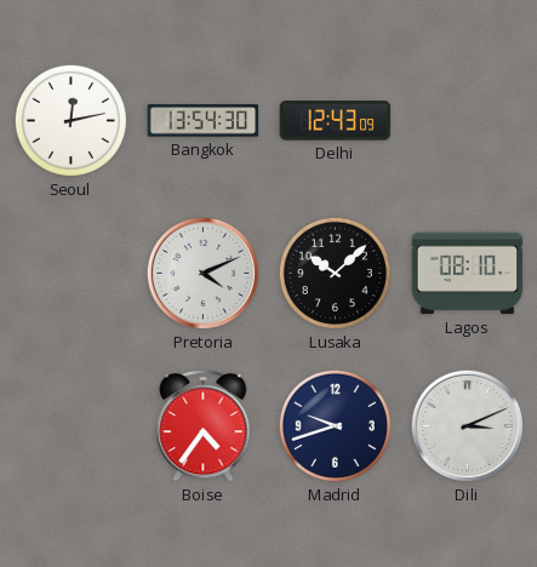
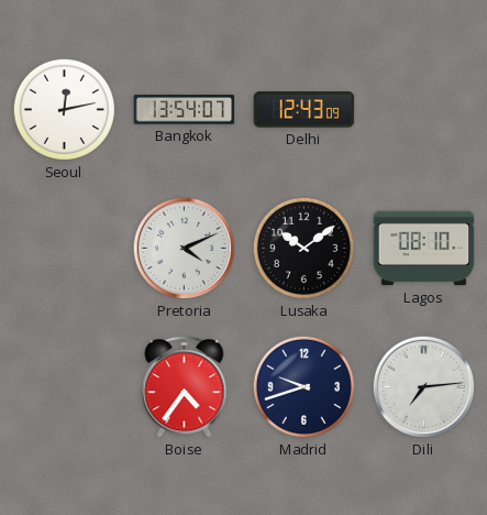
Bangkok: 13:54:30 -> 13:54:07 (185, 110)
Lusaka: 10:08 -> 10:09 (303, 248)
Dili: 3:11 -> 7:14 (423, 386)
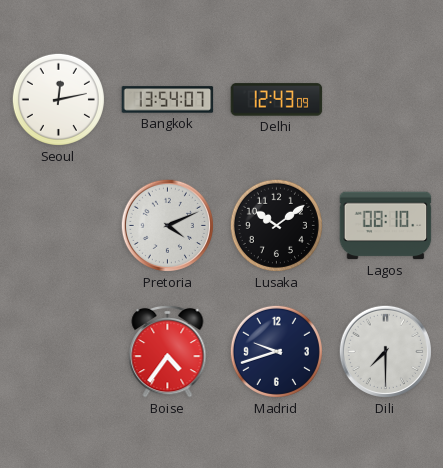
Dili: 7:14 -> 7:30 (385, 351)
